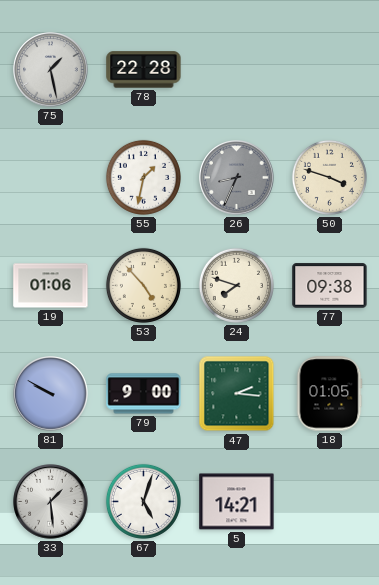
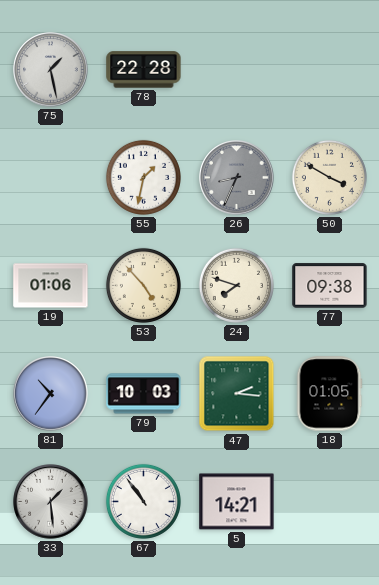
50: 3:48 -> 3:50 (329, 177)
81: 9:50 -> 10:36 (51, 394)
79: 9:00 -> 10:03 (144, 394)
67: 5:03 -> 10:54 (143, 501)
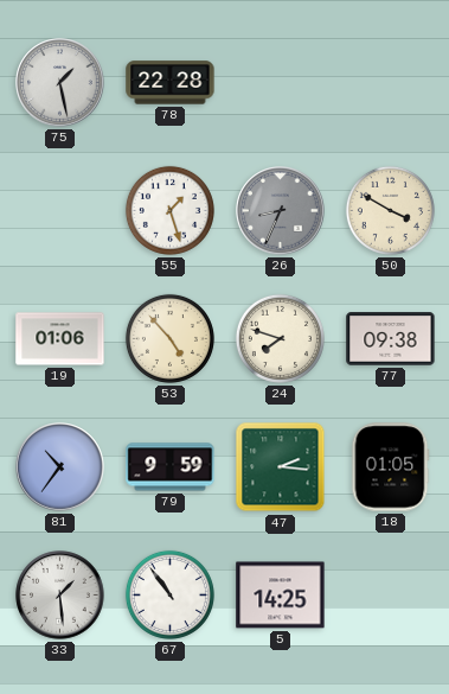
55: 1:32 -> 1:27 (169, 210)
79: 10:03 -> 9:59 (171, 467)
5: 14:21 -> 14:25 (281, 596)
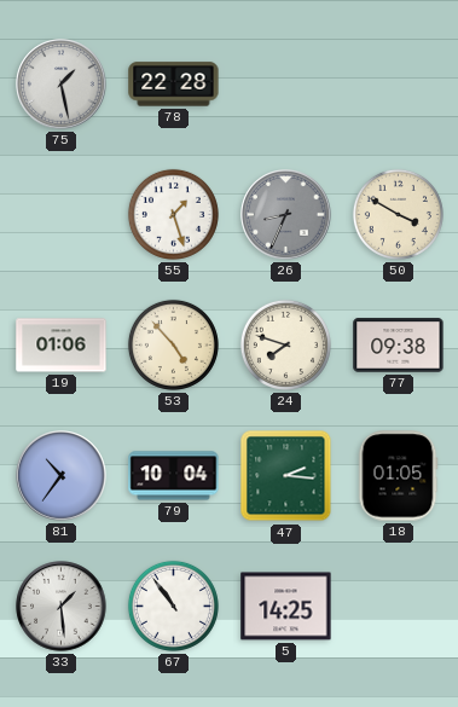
79: 9:59 -> 10:04 (174, 476)
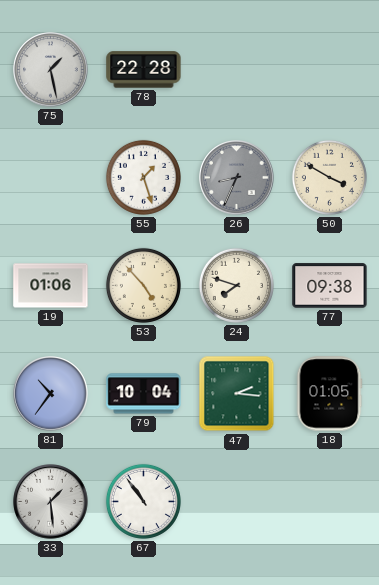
5: 14:25 -> none (286, 607)
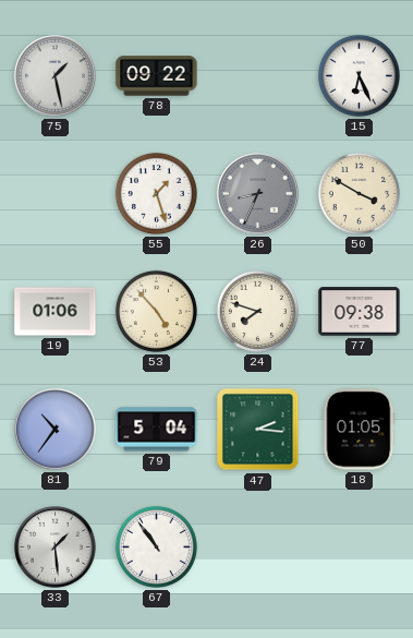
78: 22:28 -> 09:22 (157, 76)
15: none -> 6:26 (359, 75)
79: 10:04 -> 5:04 (157, 430)
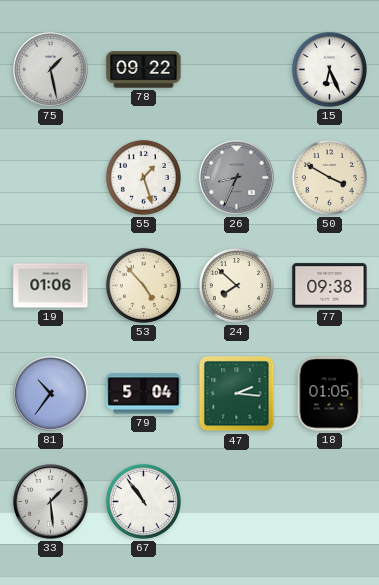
24: 7:48 -> 7:52 (236, 285)
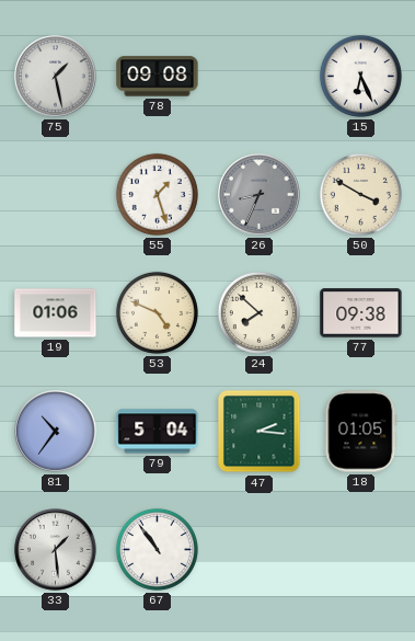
78: 09:22 -> 09:08 (158, 77)
53: 4:53 -> 4:49 (157, 312)
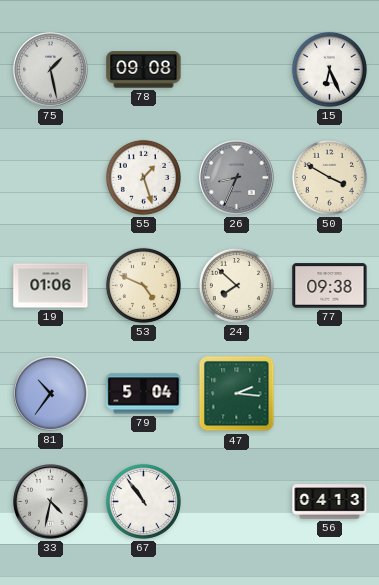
18: 01:05 -> none (360, 432)
33: 1:29 -> 4:32 (51, 502)
56: none -> 04:13 (330, 502)
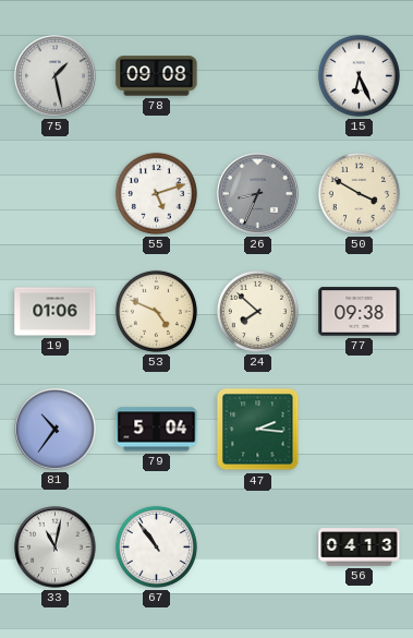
55: 1:27 -> 5:12 (156, 193)
33: 4:32 -> 11:02 (56, 547)
